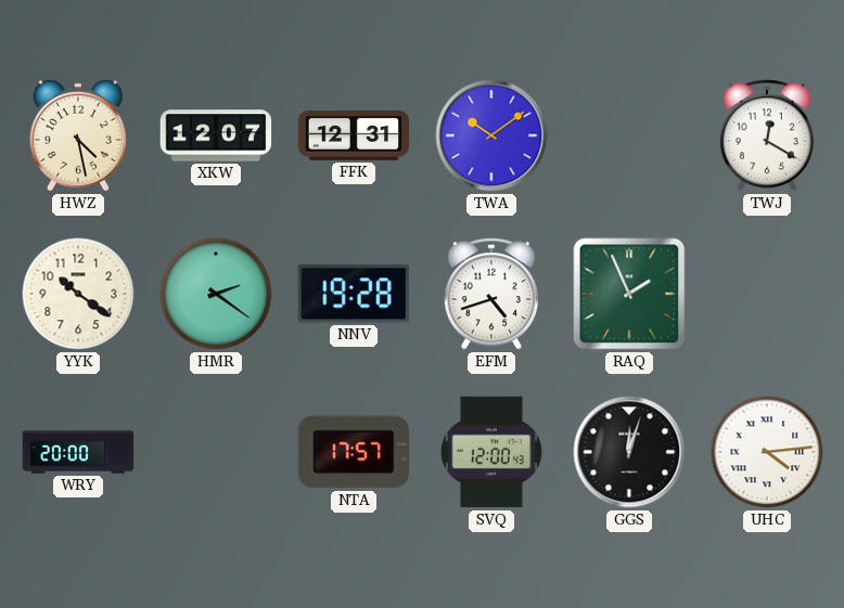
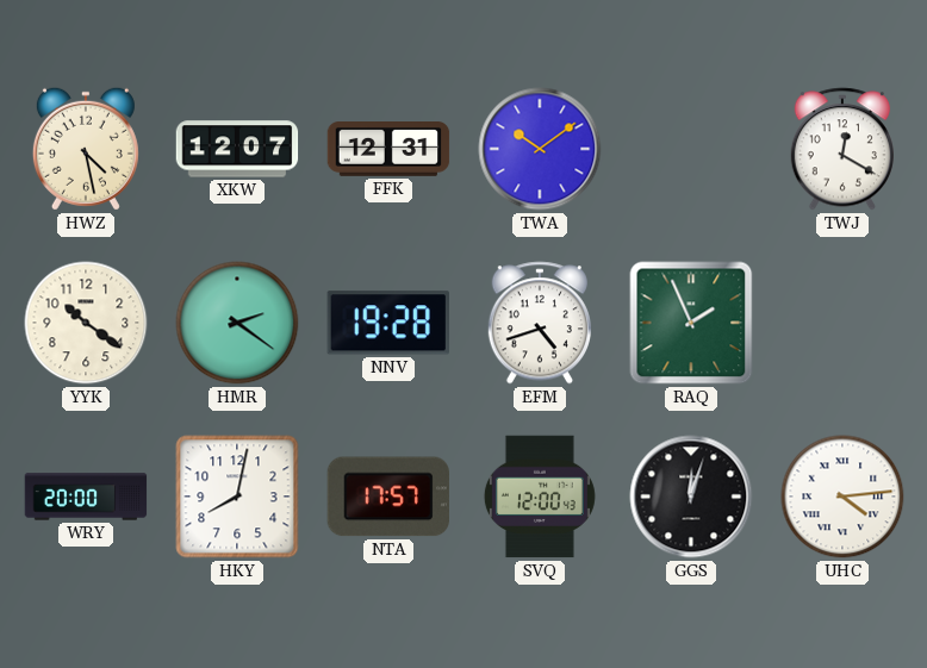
HKY: none -> 8:02 (237, 497)
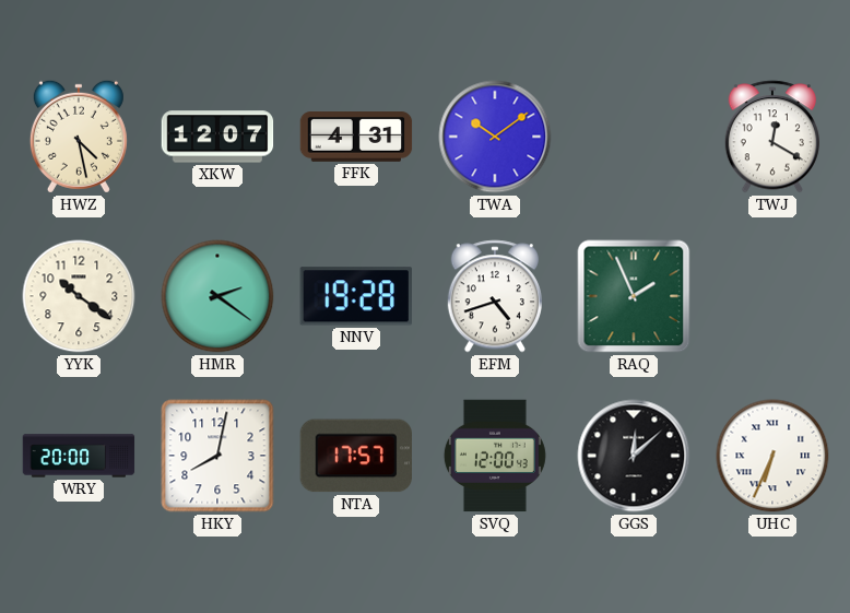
FFK: 12:31 -> 4:31 (356, 138)
GGS: 12:03 -> 12:08 (634, 456)
UHC: 4:14 -> 6:34 (772, 456)
